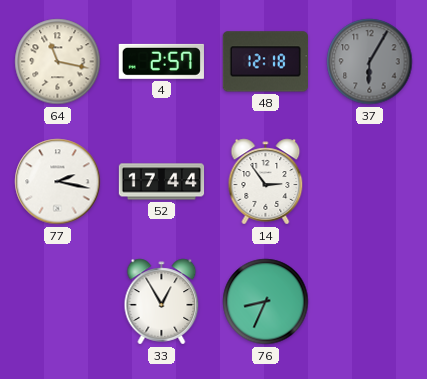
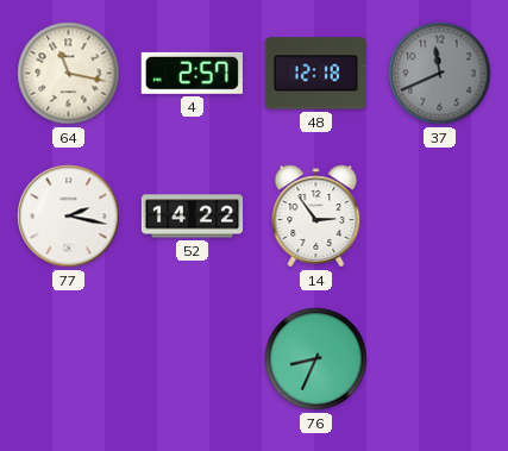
37: 6:05 -> 11:41 (440, 74)
52: 17:44 -> 14:22 (193, 217)
33: 12:55 -> none (162, 302)
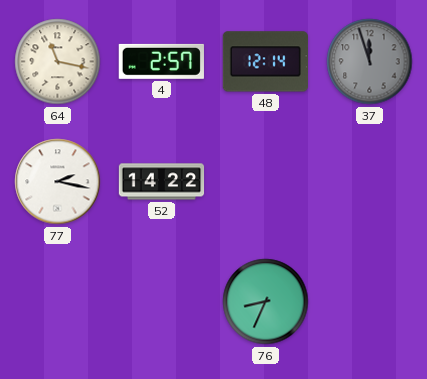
48: 12:18 -> 12:14 (265, 62)
37: 11:41 -> 11:57 (370, 62)
14: 2:54 -> none (316, 217)
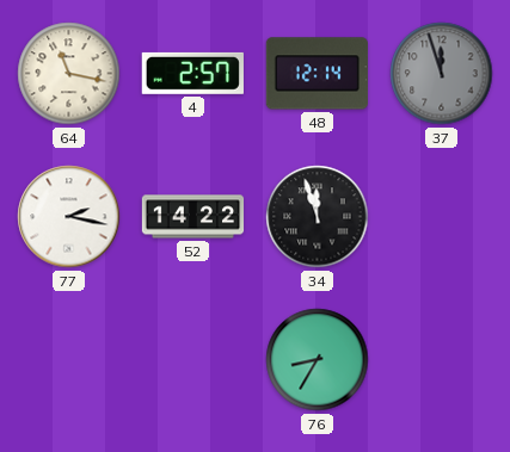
34: none -> 11:57 (318, 217)
76: 8:34 -> 8:35 (318, 360)
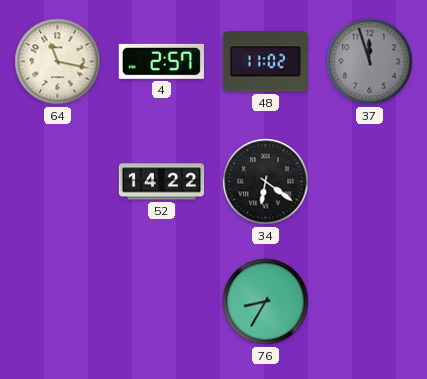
48: 12:14 -> 11:02 (265, 62)
77: 2:17 -> none (69, 217)
34: 11:57 -> 6:21 (266, 182)
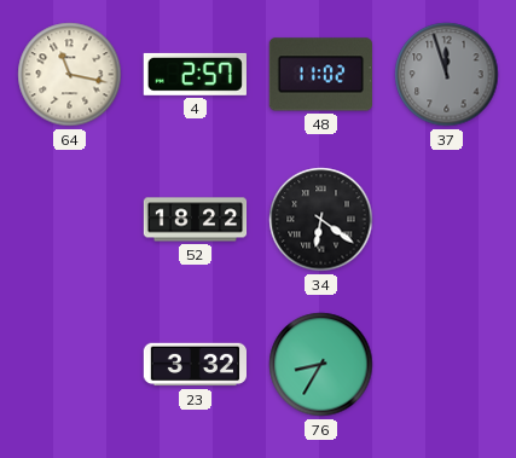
52: 14:22 -> 18:22 (196, 220)
23: none -> 3:32 (195, 365)
